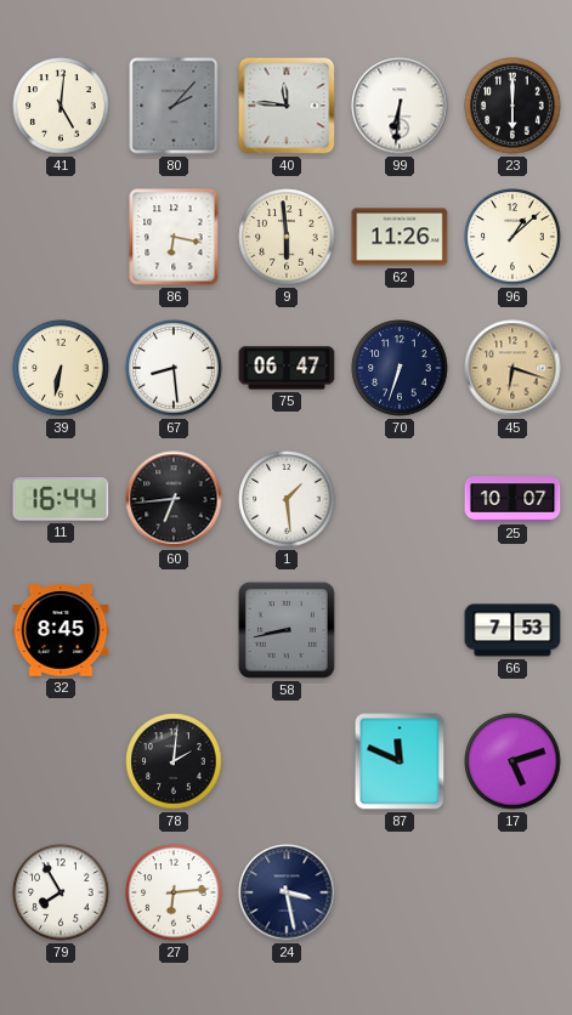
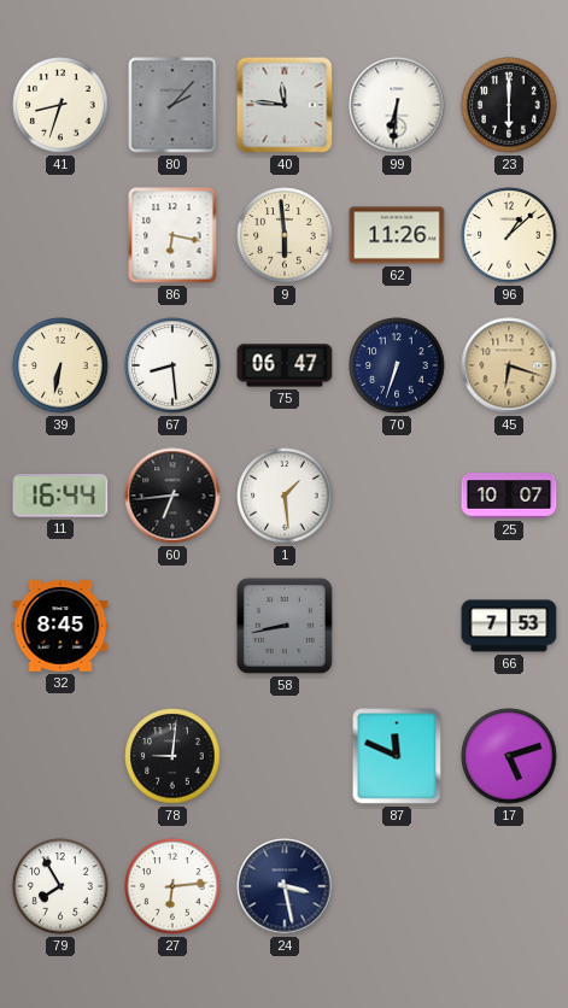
41: 5:01 -> 8:33 (60, 105)
78: 2:01 -> 9:01 (172, 756)
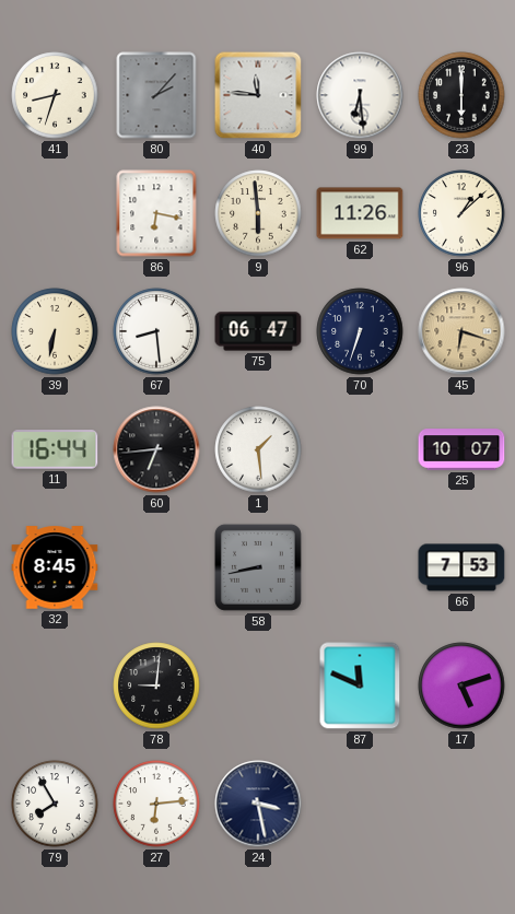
99: 6:31 -> 6:29 (360, 95)
